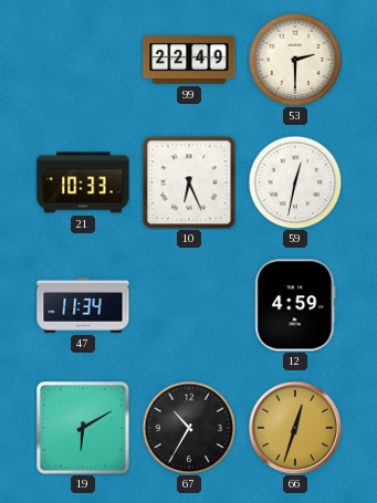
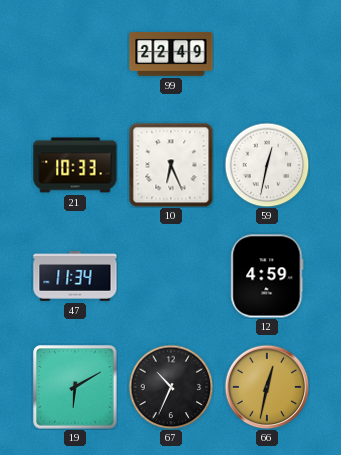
53: 2:30 -> none (295, 60)
67: 10:35 -> 10:34 (171, 387)
66: 12:33 -> 12:32 (267, 387)
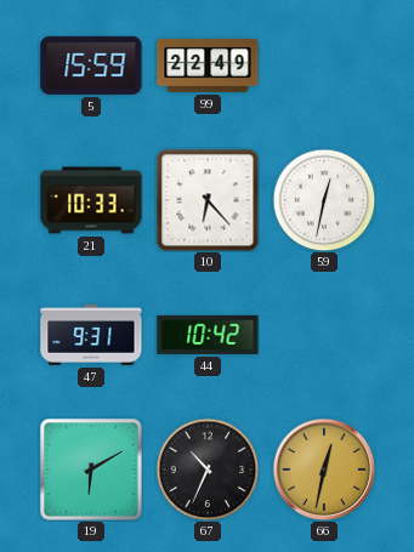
5: none -> 15:59 (91, 66)
10: 6:26 -> 6:23 (208, 200)
47: 11:34 -> 9:31 (91, 335)
44: none -> 10:42 (208, 335)
12: 4:59 -> none (267, 276)
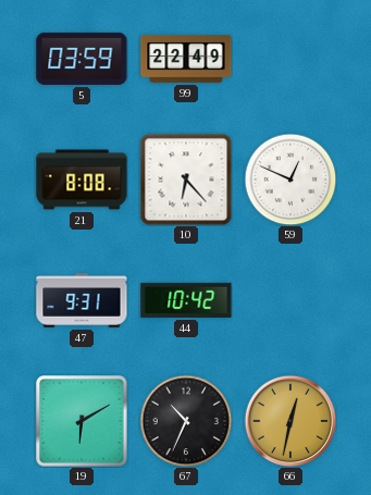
5: 15:59 -> 03:59 (82, 59)
21: 10:33 -> 8:08 (82, 180)
59: 12:32 -> 12:49 (290, 180)
